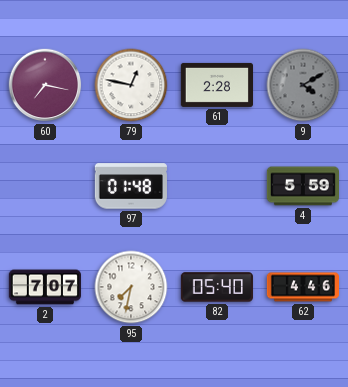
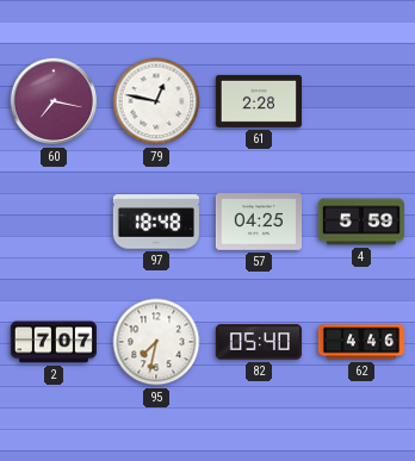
9: 4:10 -> none (303, 85)
97: 01:48 -> 18:48 (156, 222)
57: none -> 04:25 (258, 222)
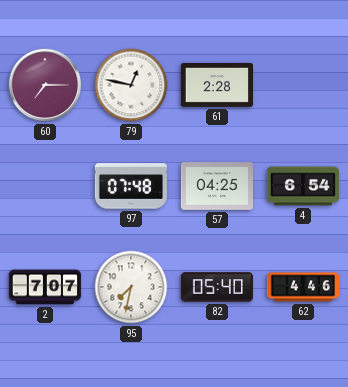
60: 7:17 -> 7:15 (45, 85)
97: 18:48 -> 07:48 (131, 186)
4: 5:59 -> 6:54 (302, 186)
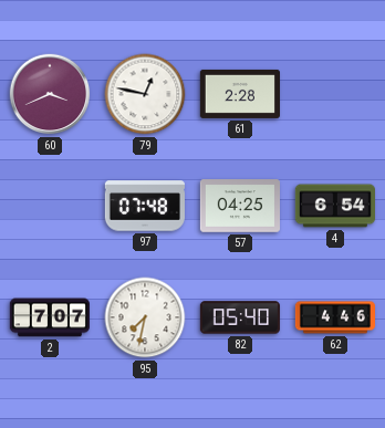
60: 7:15 -> 3:41 (50, 94)
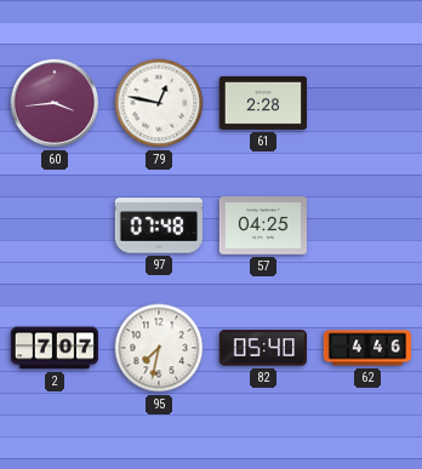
60: 3:41 -> 3:44 (55, 103)
4: 6:54 -> none (334, 206)
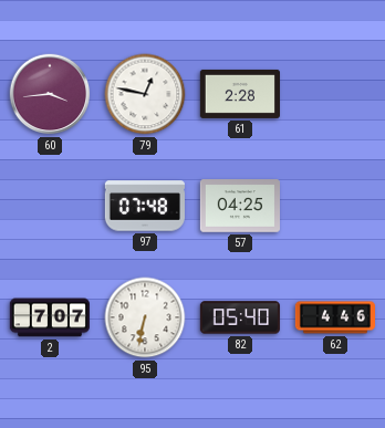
95: 7:32 -> 6:32 (145, 317)
